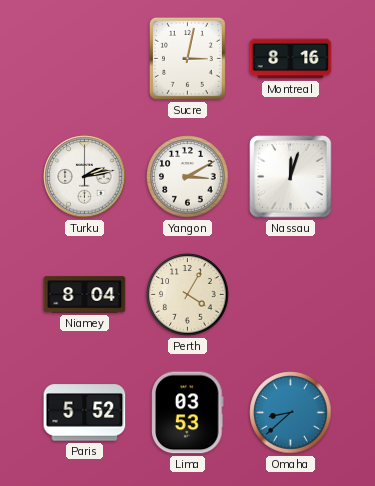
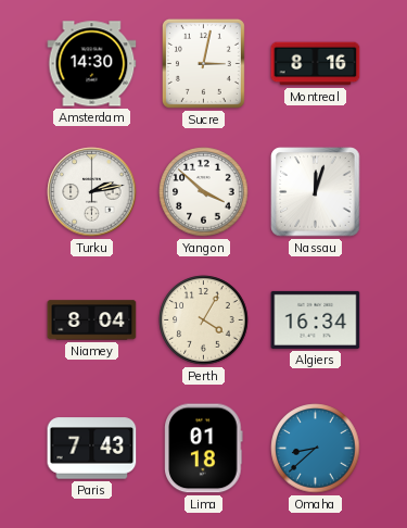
Amsterdam: none -> 14:30 (92, 64)
Yangon: 3:10 -> 3:52 (204, 192)
Algiers: none -> 16:34 (316, 319)
Paris: 5:52 -> 7:43 (92, 449)
Lima: 03:53 -> 01:18 (204, 449)
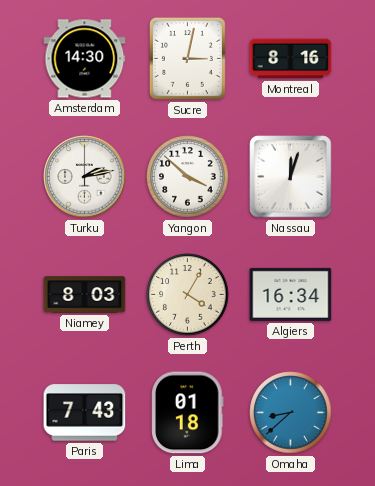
Niamey: 8:04 -> 8:03 (85, 295)
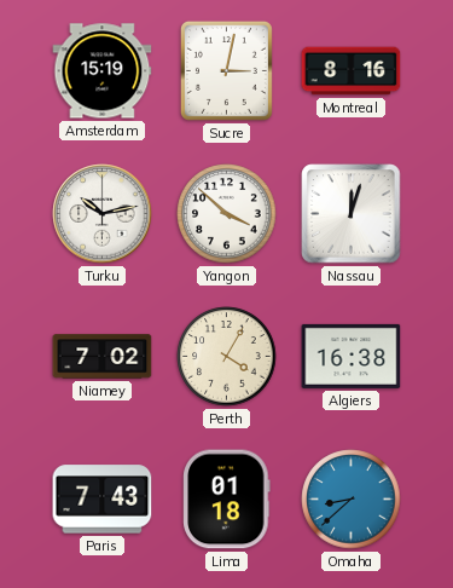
Amsterdam: 14:30 -> 15:19 (103, 71)
Turku: 2:13 -> 10:13 (103, 214)
Niamey: 8:03 -> 7:02 (103, 357)
Algiers: 16:34 -> 16:38 (352, 356)
